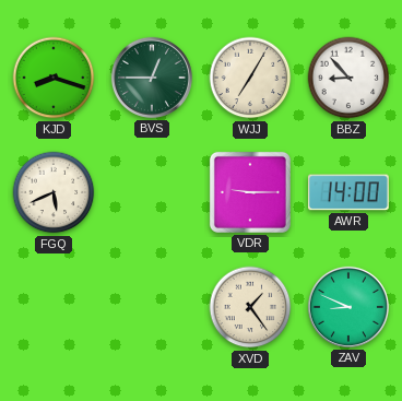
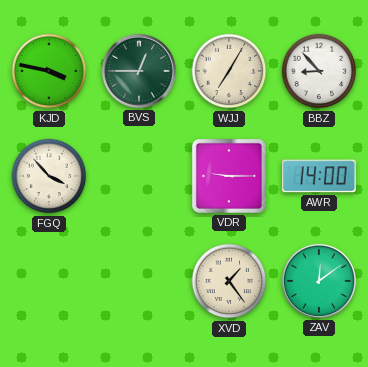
KJD: 8:18 -> 3:47 (49, 71)
FGQ: 5:41 -> 3:53 (49, 176)
ZAV: 8:49 -> 12:09 (319, 281)
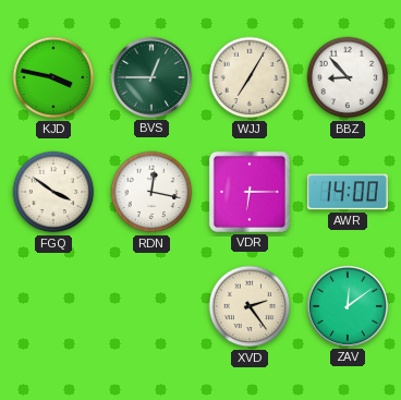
FGQ: 3:53 -> 3:51 (53, 192)
RDN: none -> 12:17 (151, 192)
VDR: 9:15 -> 6:15 (250, 192)
XVD: 1:24 -> 2:24 (250, 306)
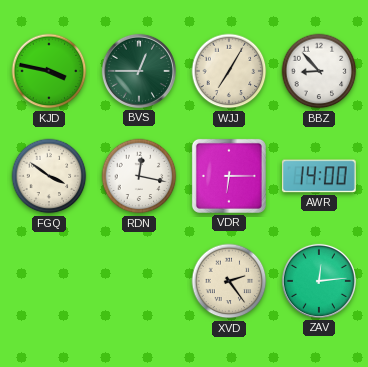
ZAV: 12:09 -> 12:14 (319, 281)
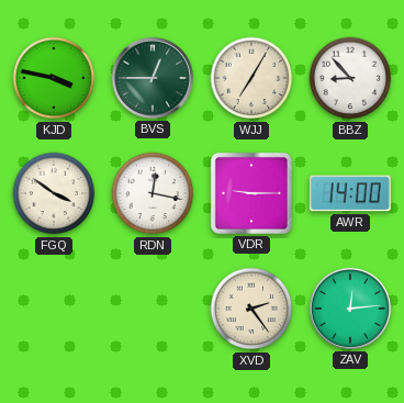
VDR: 6:15 -> 9:15 (251, 193)
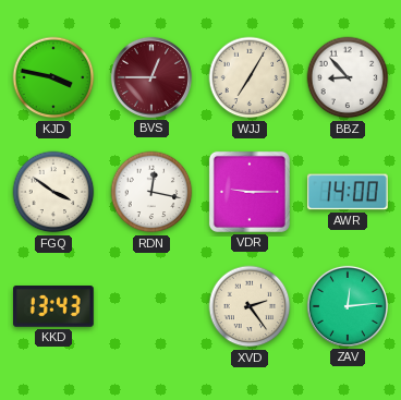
BVS dial: green -> burgundy (151, 77)
KKD: none -> 13:43 (54, 306)
